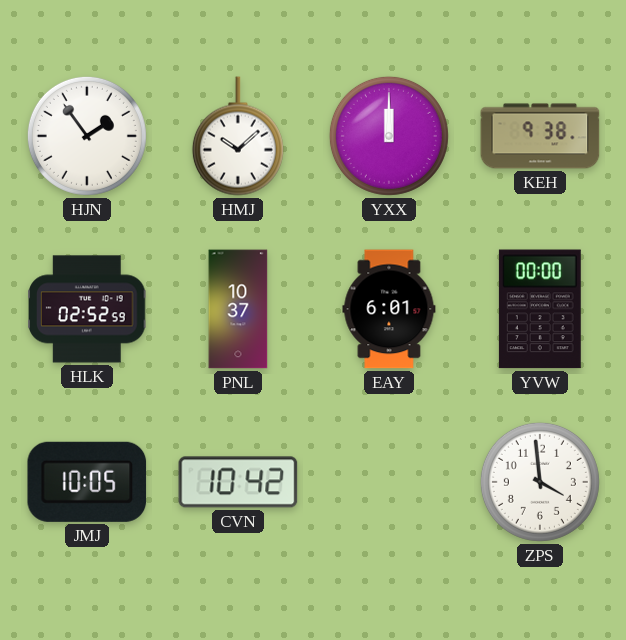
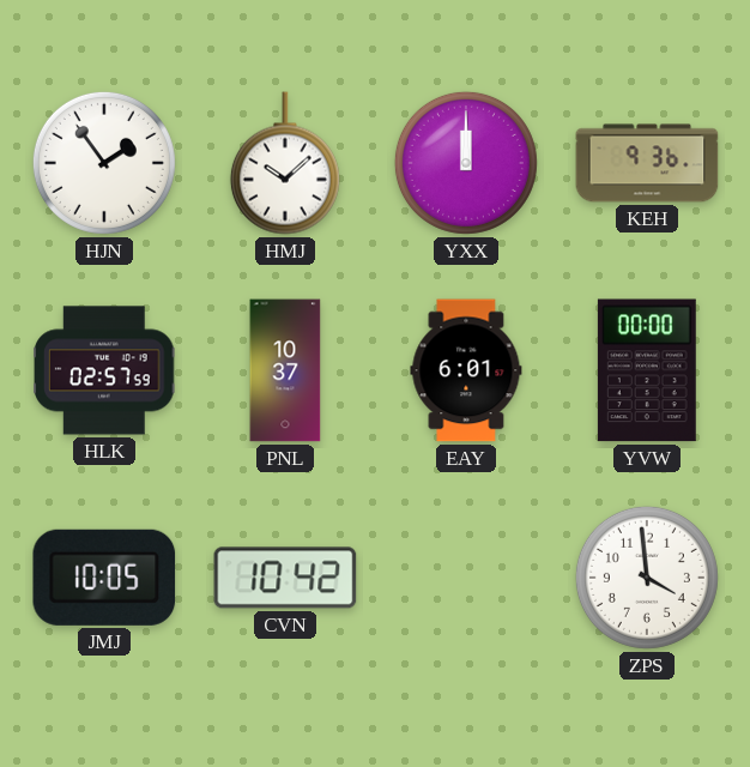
KEH: 9:38 -> 9:36 (647, 163)
HLK: 02:52 -> 02:57 (105, 370)
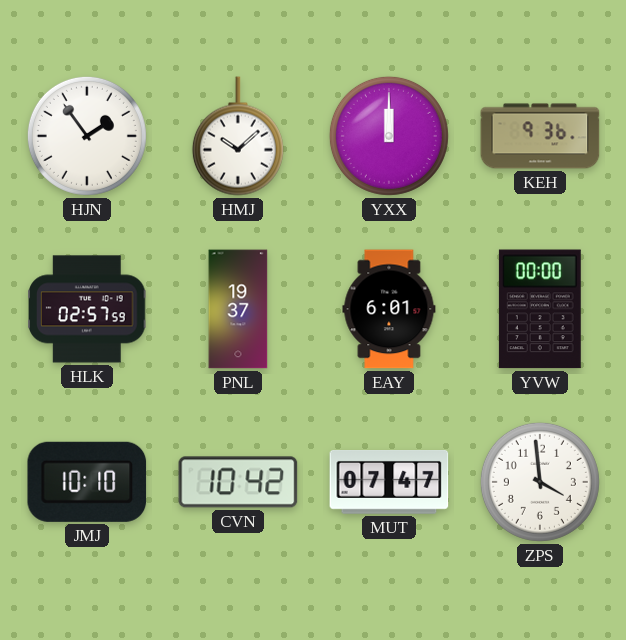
PNL: 10:37 -> 19:37 (238, 309)
JMJ: 10:05 -> 10:10 (87, 482)
MUT: none -> 07:47 (389, 483)
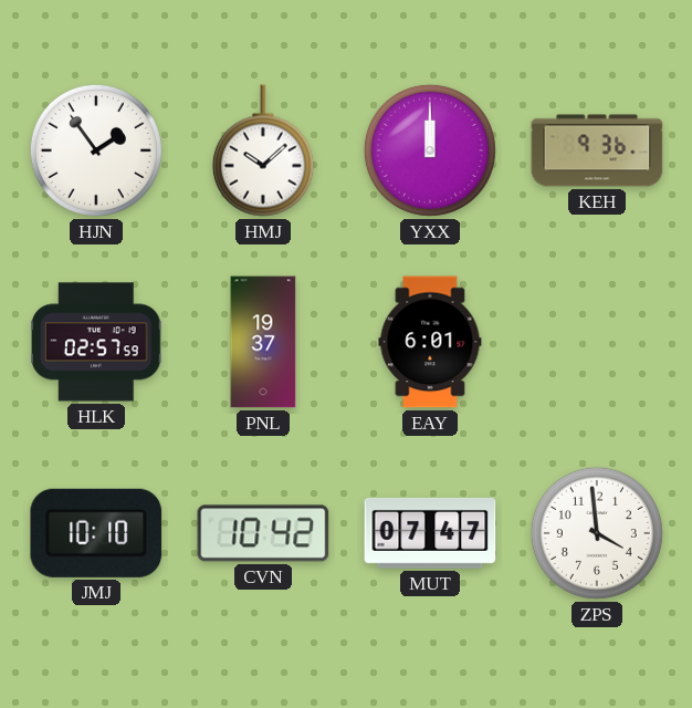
YVW: 00:00 -> none (540, 309)
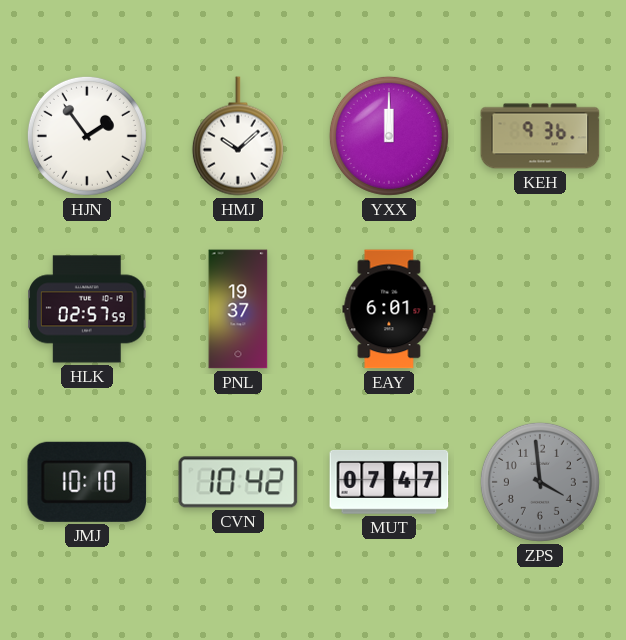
ZPS dial: white -> grey (540, 482)
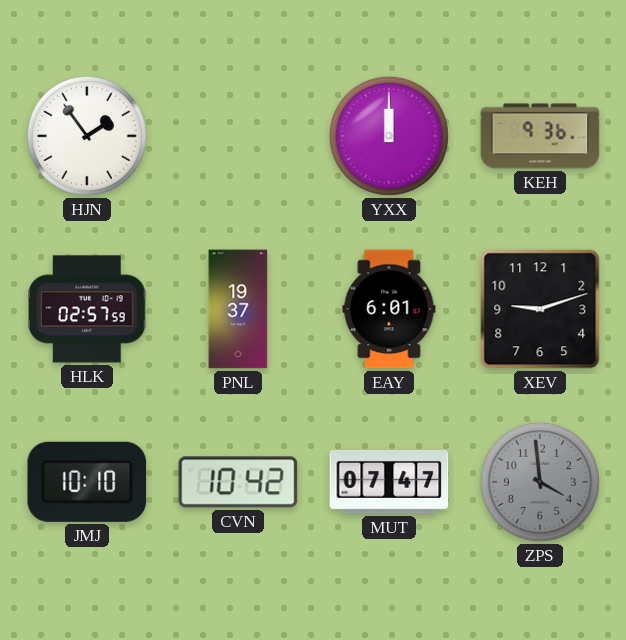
HMJ: 10:08 -> none (238, 136)
XEV: none -> 9:12 (540, 309)
